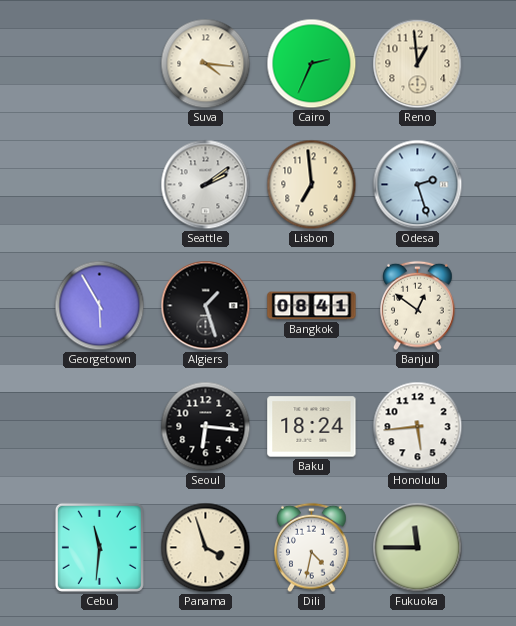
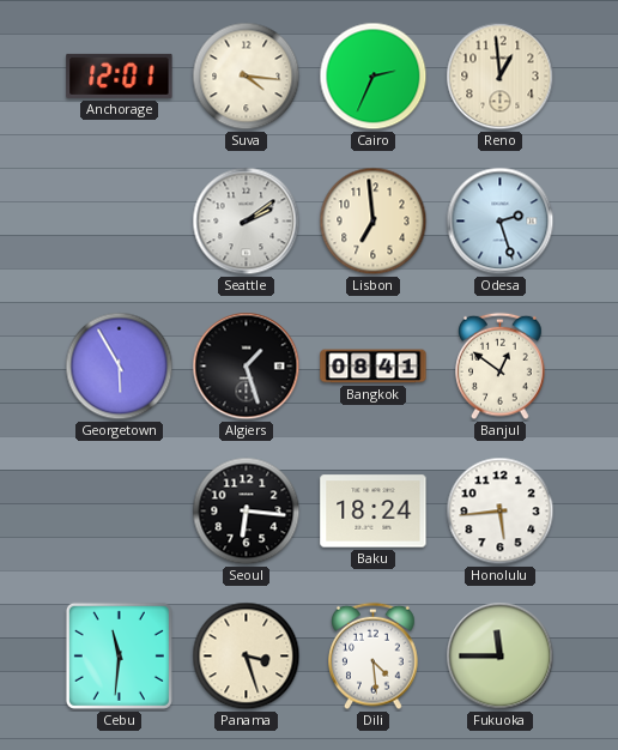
Anchorage: none -> 12:01 (120, 75)
Panama: 3:57 -> 3:27 (247, 657)
Dili: 4:32 -> 4:29 (374, 657)
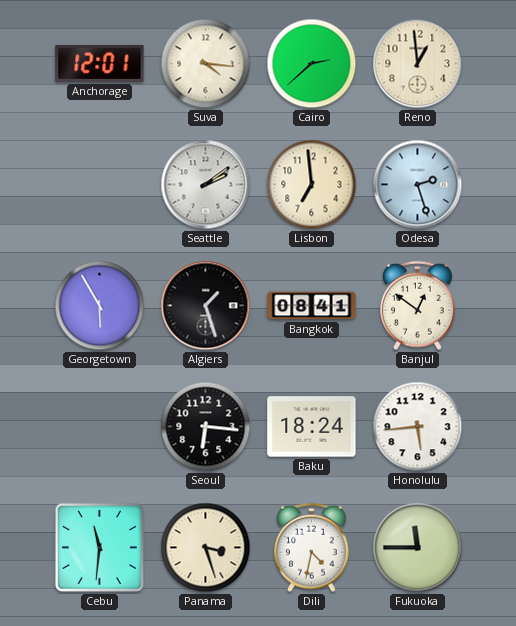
Cairo: 2:34 -> 2:38 (312, 64)
Dili: 4:29 -> 4:32 (312, 548)
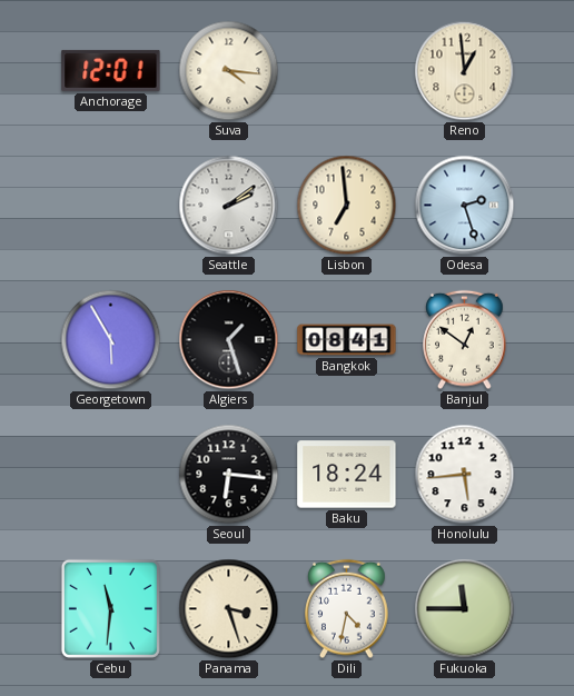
Cairo: 2:38 -> none (312, 64)
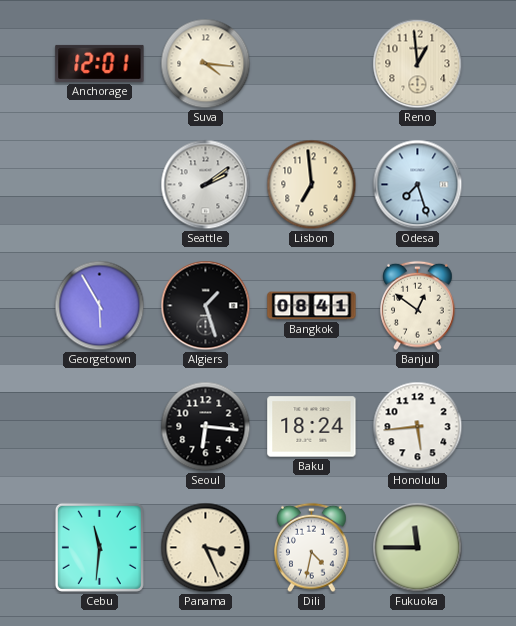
Odesa: 2:27 -> 7:27 (418, 185)
Panama: 3:27 -> 3:26 (206, 548)
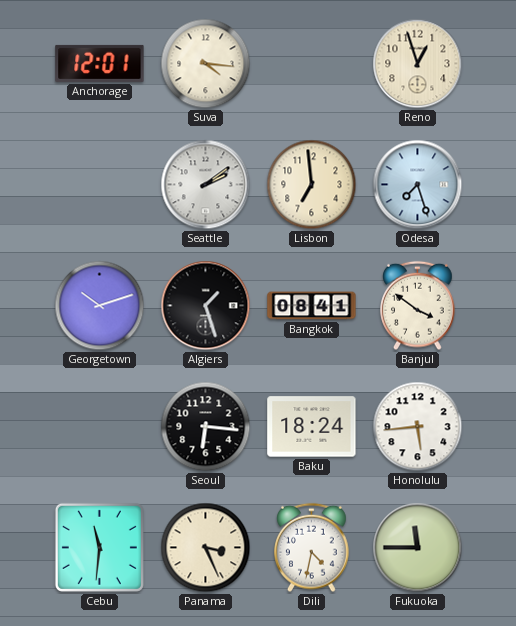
Reno: 12:59 -> 12:57 (418, 64)
Georgetown: 5:55 -> 10:12 (100, 306)
Banjul: 12:51 -> 3:51 (418, 306)
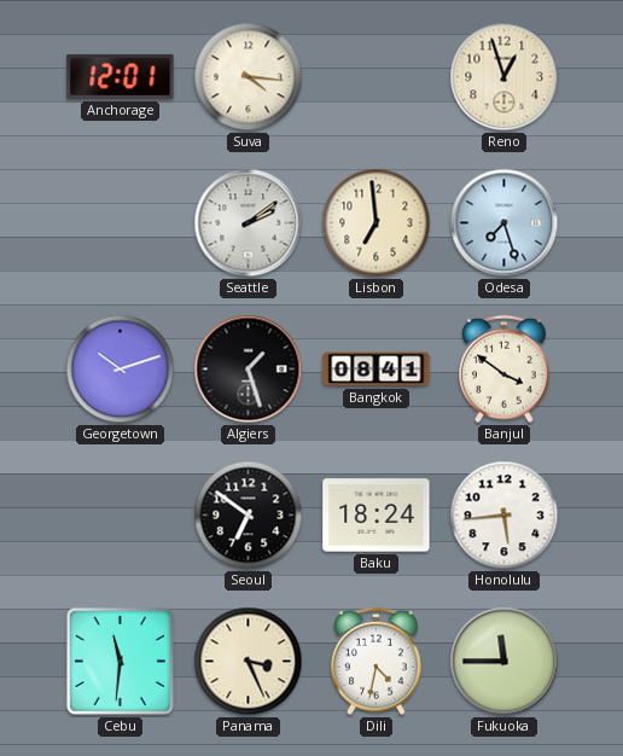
Seoul: 6:16 -> 6:51 (249, 516)
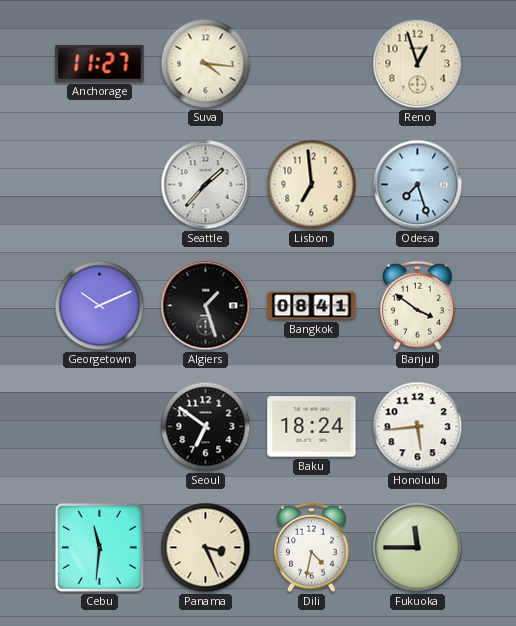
Anchorage: 12:01 -> 11:27 (100, 63)
Seattle: 2:09 -> 1:37 (206, 185)
Georgetown: 10:12 -> 10:11 (100, 306)
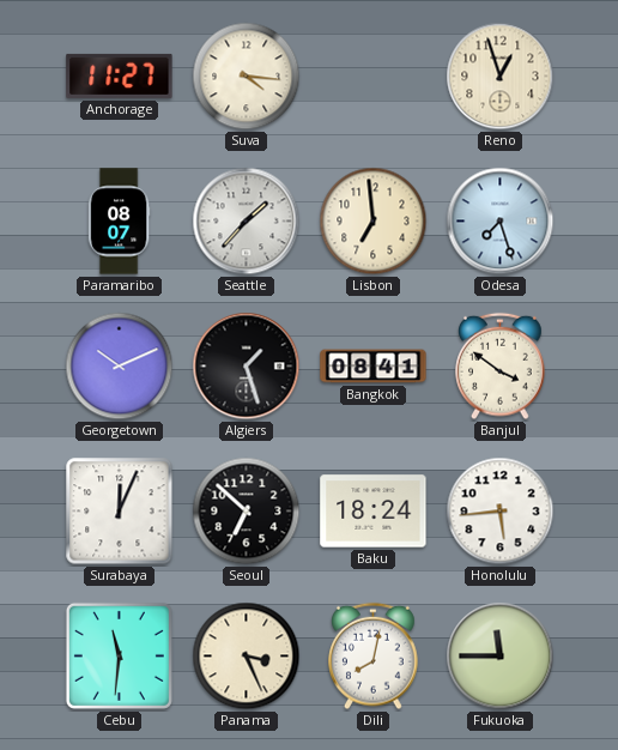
Paramaribo: none -> 08:07 (119, 222)
Surabaya: none -> 12:04 (120, 512)
Seoul: 6:51 -> 6:52 (247, 512)
Dili: 4:32 -> 8:02 (374, 657)
